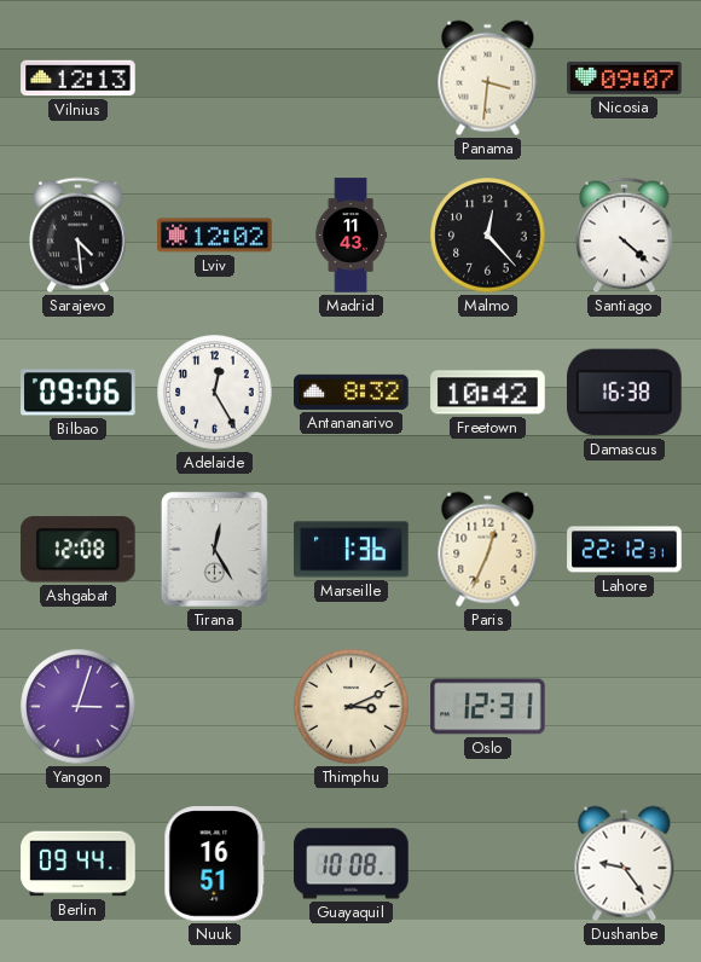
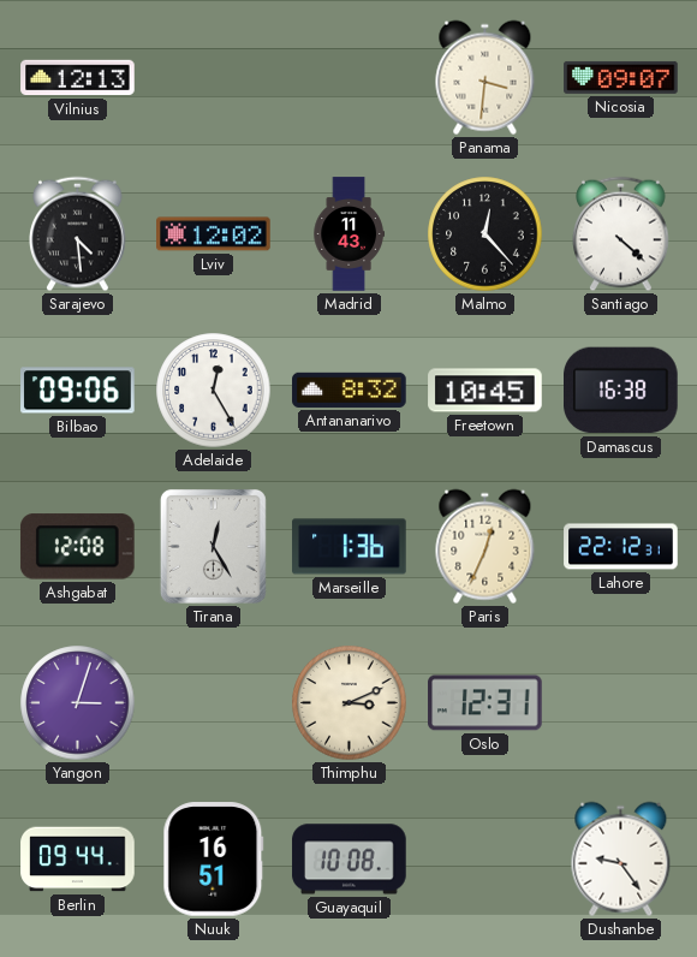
Freetown: 10:42 -> 10:45 (485, 391)
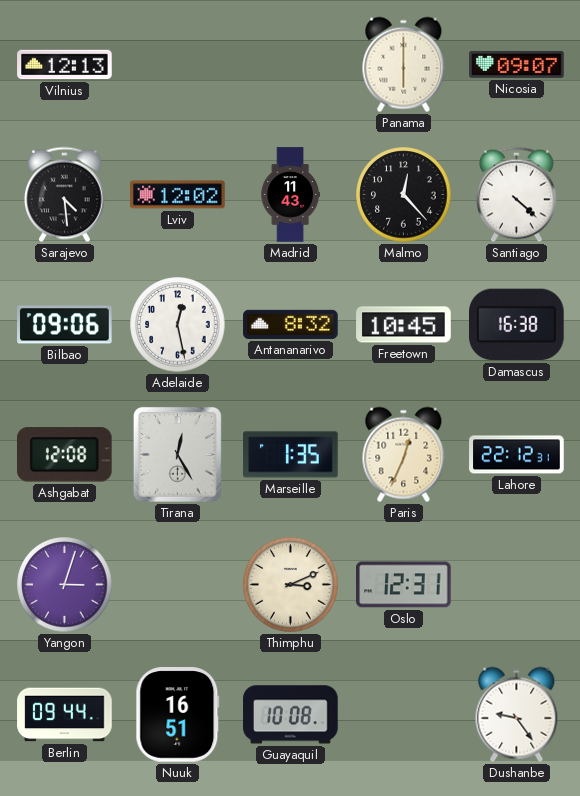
Panama: 3:31 -> 6:00 (404, 65)
Adelaide: 12:25 -> 12:28 (178, 325)
Marseille: 1:36 -> 1:35 (291, 455)
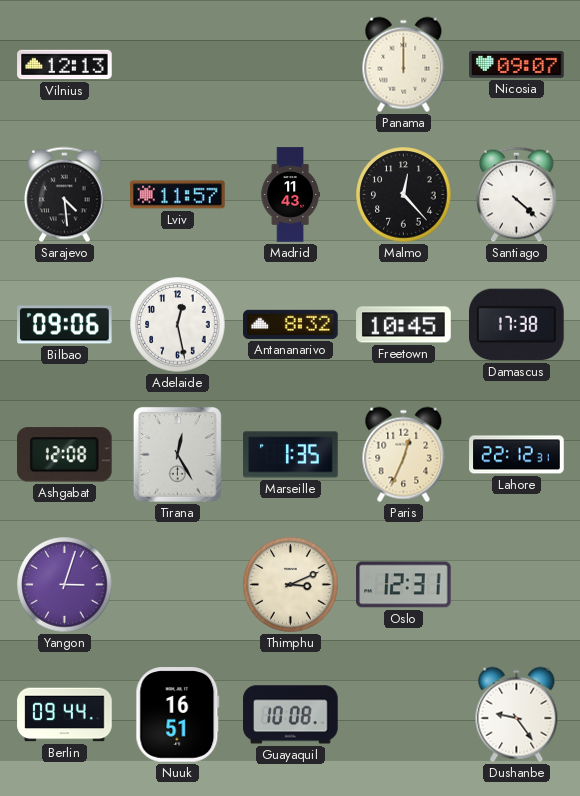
Panama: 6:00 -> 12:00 (404, 65)
Lviv: 12:02 -> 11:57 (178, 195)
Damascus: 16:38 -> 17:38 (517, 325)
